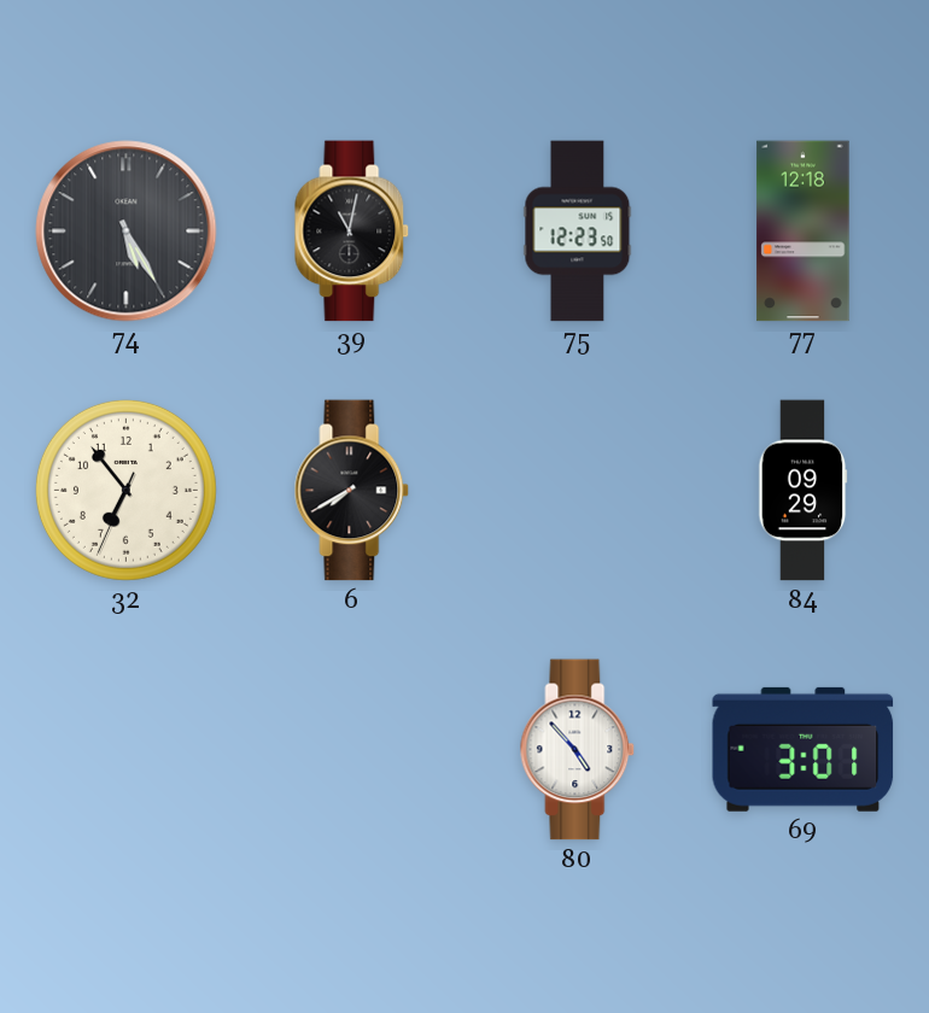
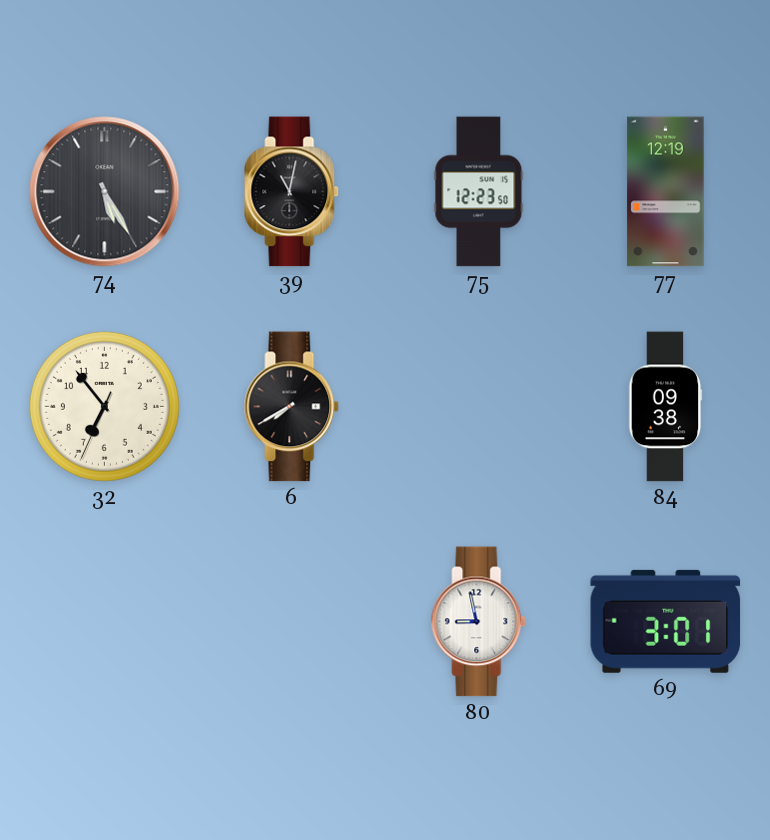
77: 12:18 -> 12:19 (666, 192)
84: 09:29 -> 09:38 (666, 407)
80: 4:53 -> 8:58 (479, 622)
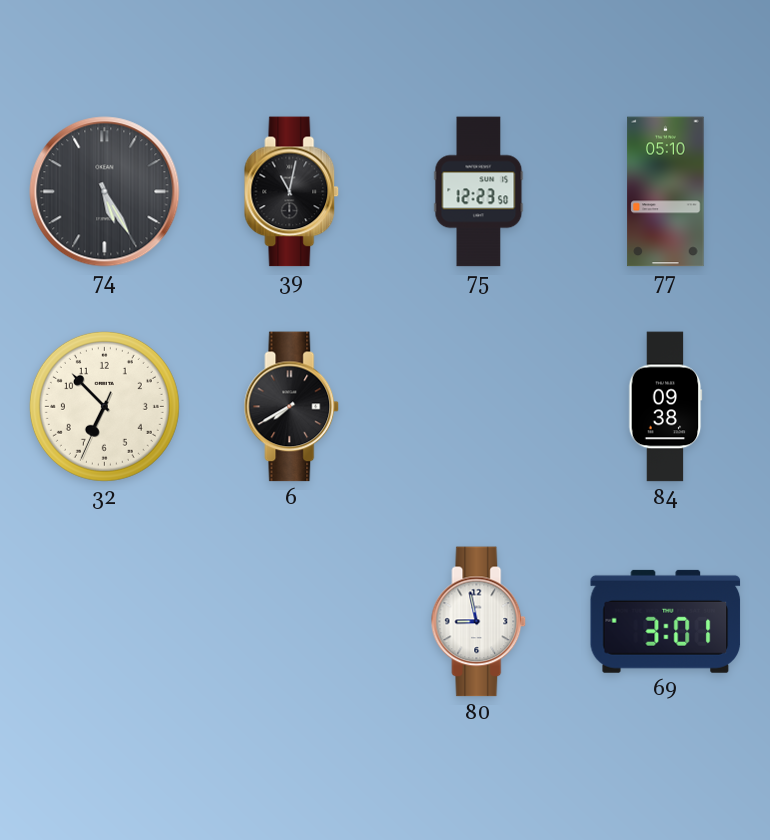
77: 12:19 -> 05:10 (666, 192)
32: 6:53 -> 6:52 (104, 406)
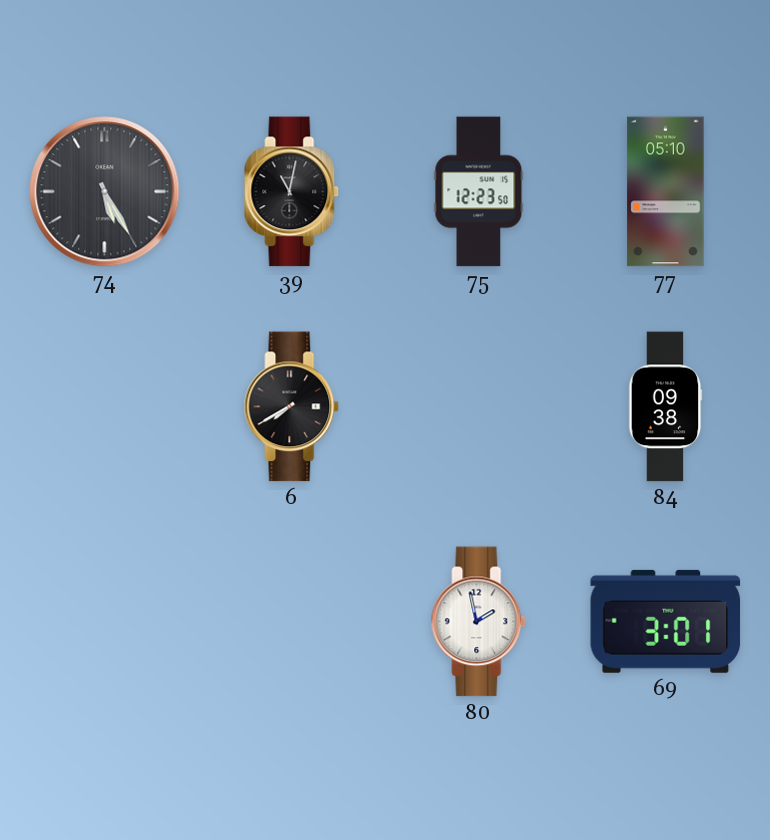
32: 6:52 -> none (104, 406)
80: 8:58 -> 1:58 (479, 622)
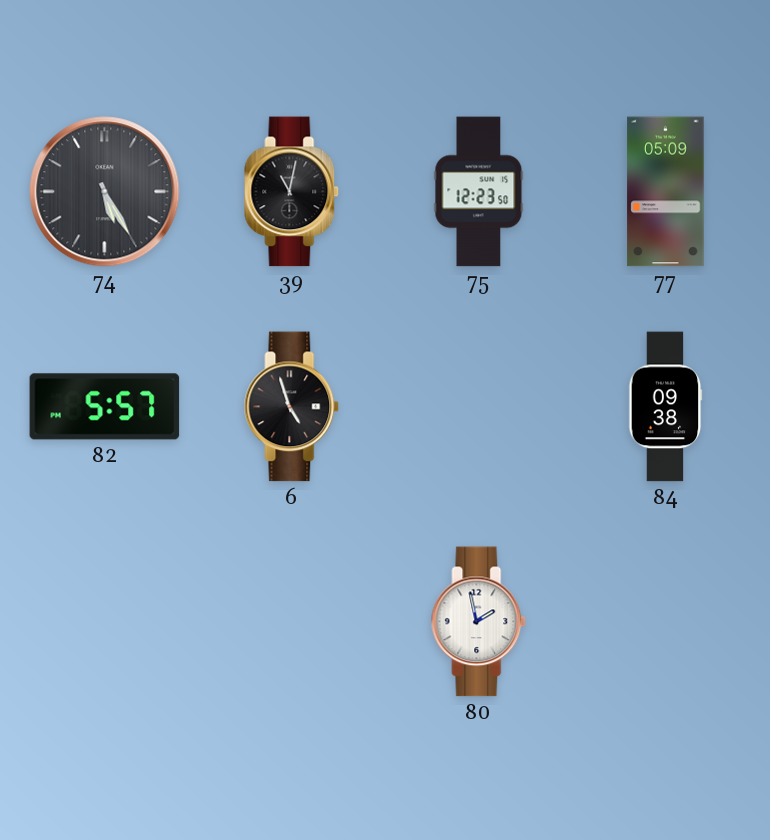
77: 05:10 -> 05:09 (666, 192)
82: none -> 5:57 (105, 407)
6: 7:40 -> 4:57 (292, 407)
69: 3:01 -> none (666, 621)
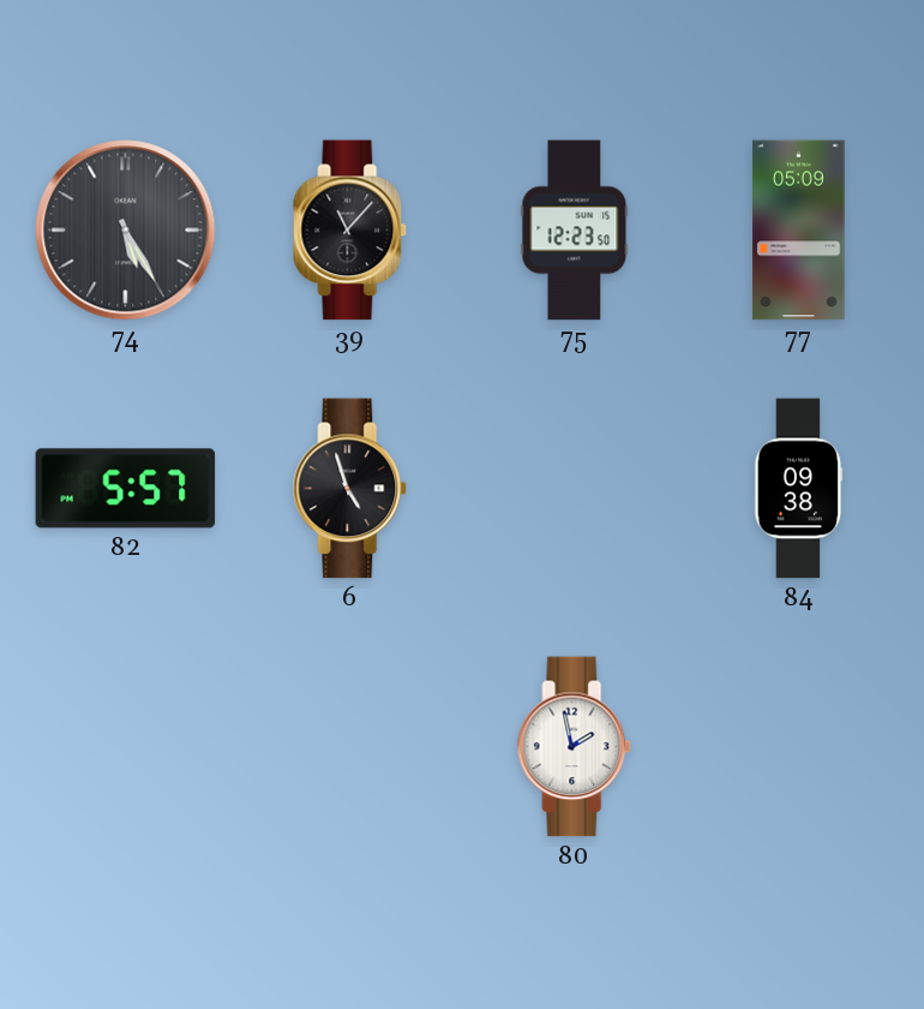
39: 11:02 -> 11:07 (350, 231)
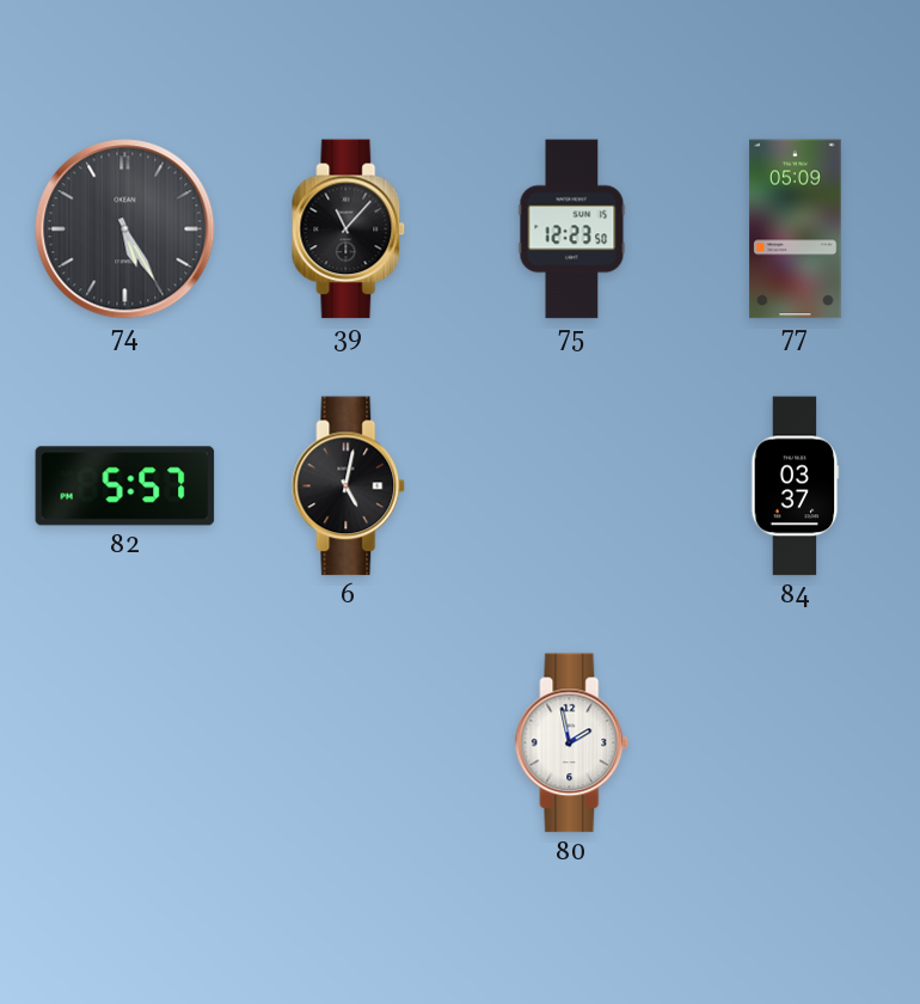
6: 4:57 -> 5:02 (349, 486)
84: 09:38 -> 03:37 (796, 486)
